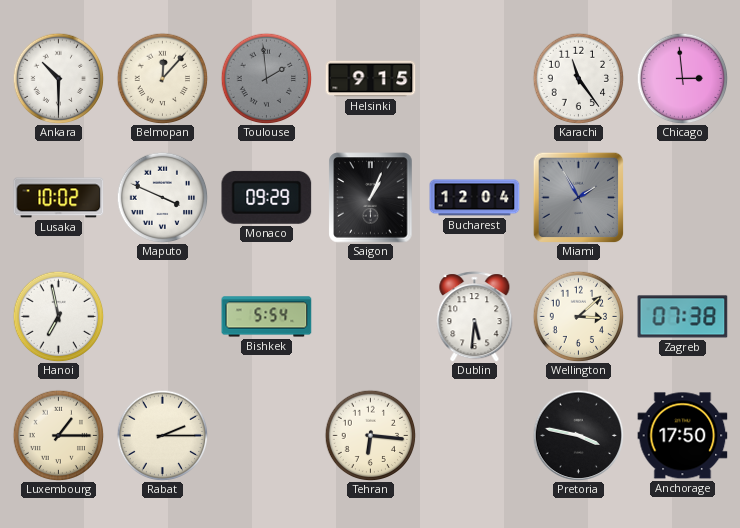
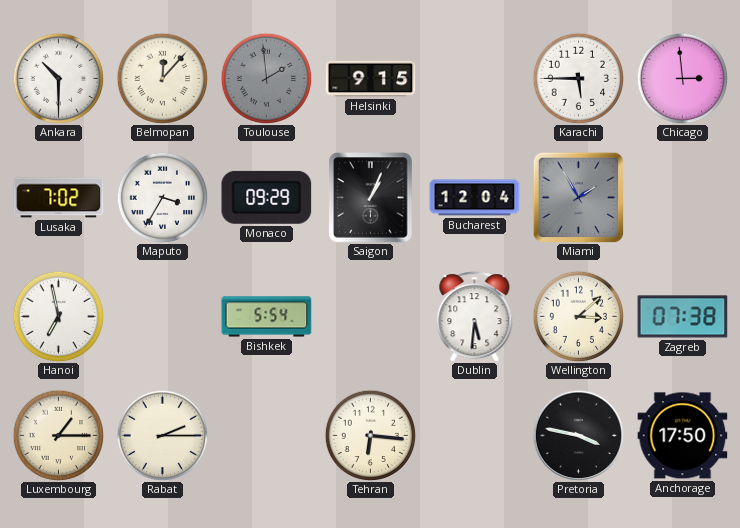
Karachi: 11:24 -> 5:45 (578, 78)
Lusaka: 10:02 -> 7:02 (59, 198)
Maputo: 3:49 -> 3:35 (162, 197)
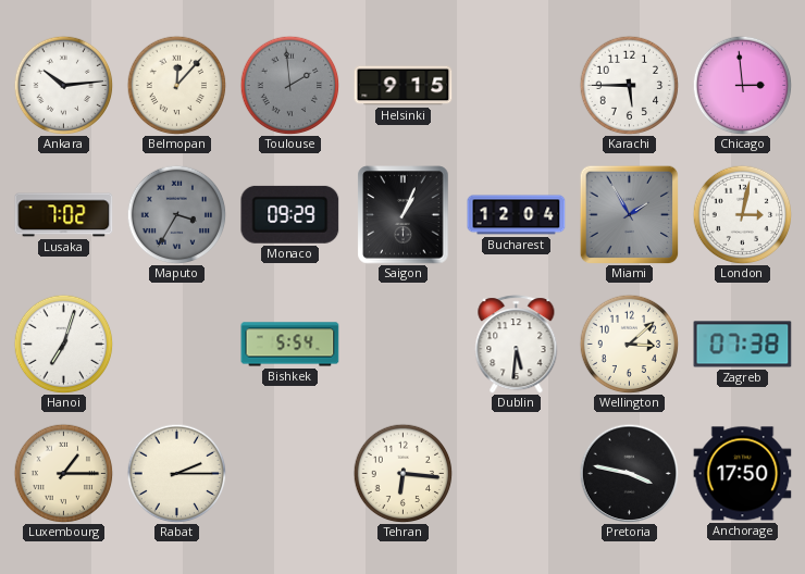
Ankara: 10:30 -> 10:14 (63, 85)
Maputo dial: white -> grey (176, 214)
London: none -> 3:02 (742, 214)
Hanoi: 6:58 -> 7:03 (63, 344)
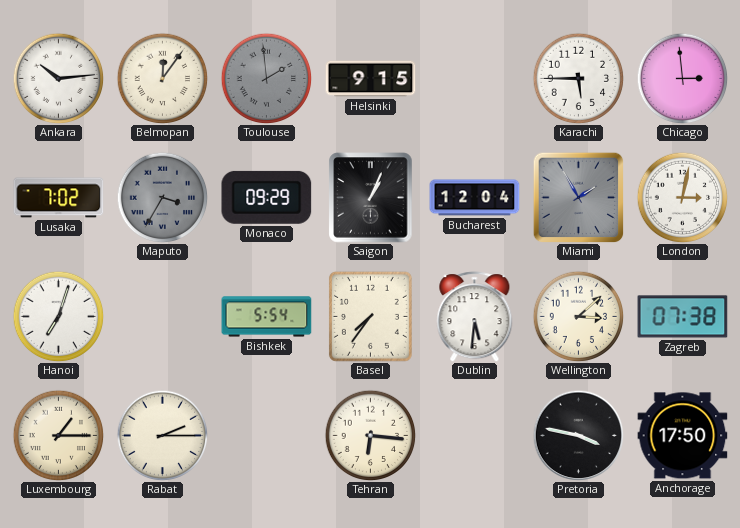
Belmopan: 12:07 -> 12:06 (162, 78)
Basel: none -> 7:36 (370, 316)
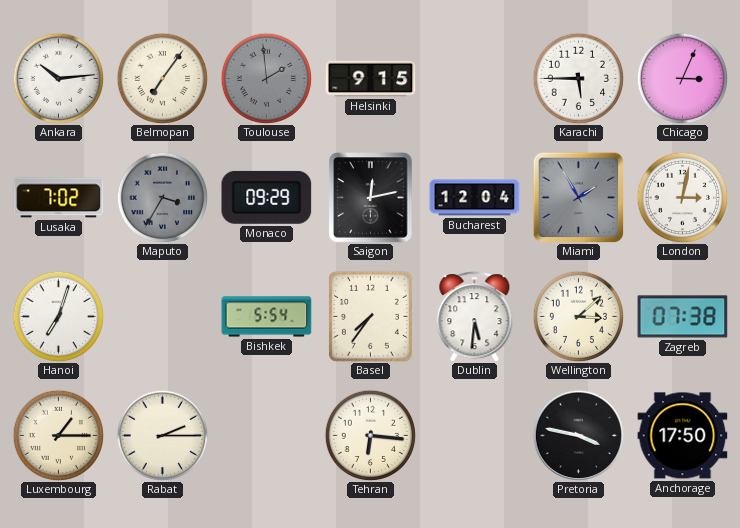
Belmopan: 12:06 -> 7:06 (162, 78)
Chicago: 2:59 -> 3:04 (682, 78)
Saigon: 1:04 -> 12:13 (371, 198)
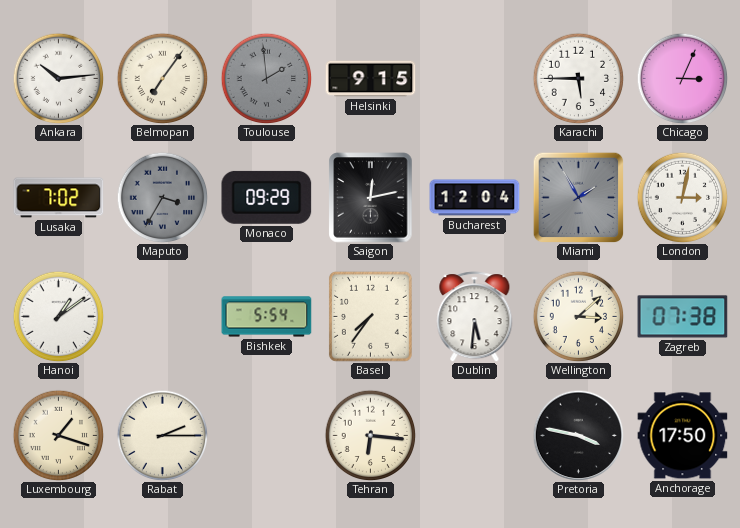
Hanoi: 7:03 -> 1:09 (58, 316)
Luxembourg: 1:15 -> 1:18 (58, 435)
